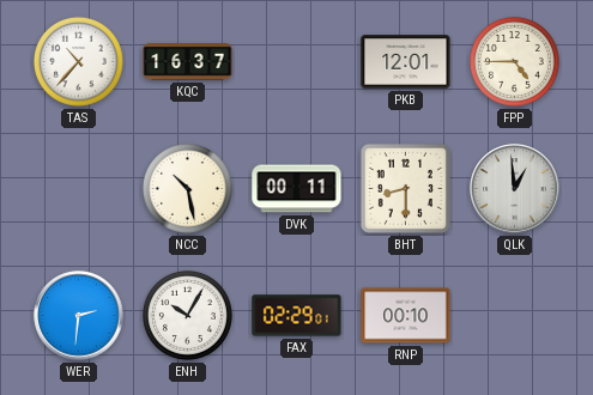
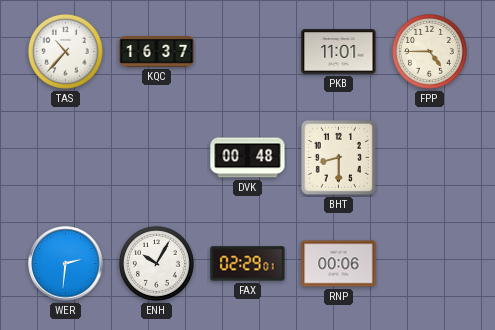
PKB: 12:01 -> 11:01 (339, 52)
NCC: 10:28 -> none (187, 188)
DVK: 00:11 -> 00:48 (248, 158)
QLK: 12:59 -> none (515, 189)
RNP: 00:10 -> 00:06 (339, 264)
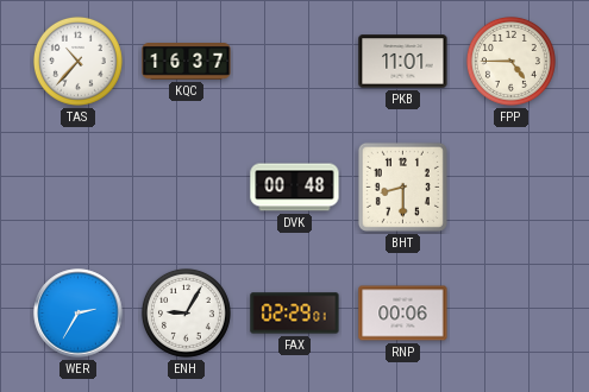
WER: 2:31 -> 2:35 (79, 314)
ENH: 10:05 -> 9:05 (186, 312)
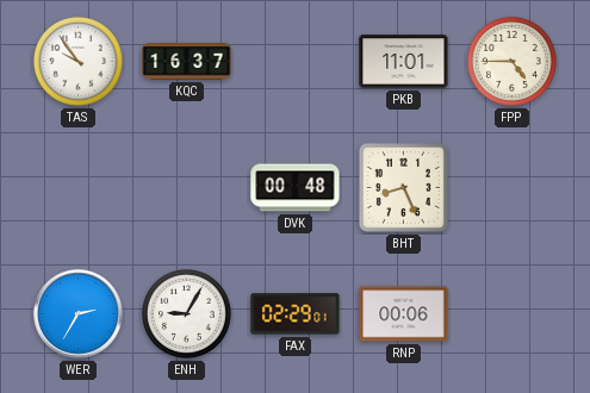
TAS: 10:37 -> 9:54 (77, 61)
BHT: 8:30 -> 8:26 (403, 187)
